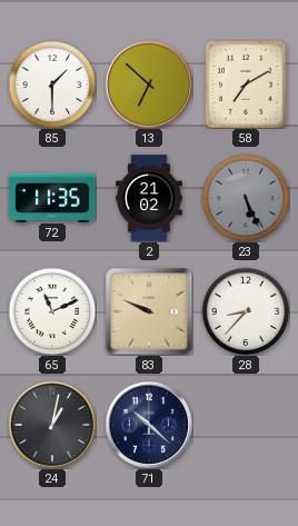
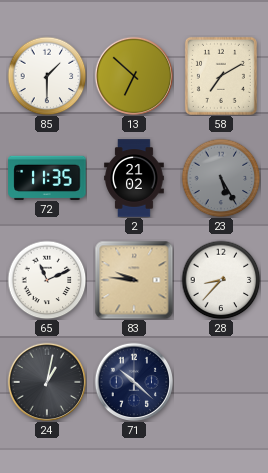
23: 5:26 -> 5:25 (221, 178)
83: 9:49 -> 9:46 (134, 280)
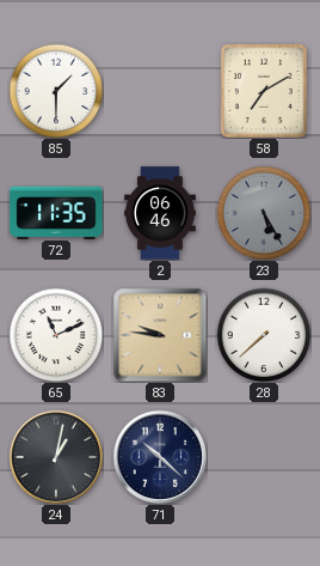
13: 6:52 -> none (134, 76)
2: 21:02 -> 06:46 (160, 213)
28: 8:37 -> 7:38 (264, 335)
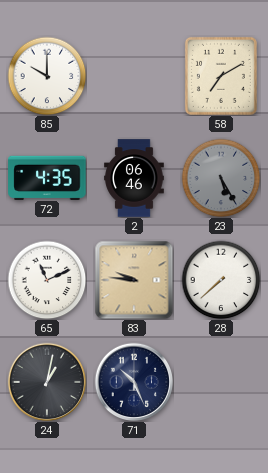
85: 1:30 -> 10:00 (47, 76)
72: 11:35 -> 4:35 (47, 177)
71: 10:22 -> 10:26 (134, 382)
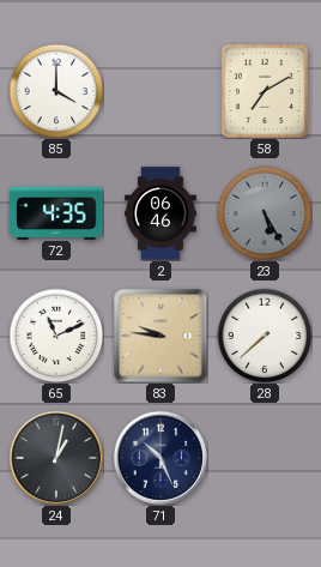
85: 10:00 -> 4:00 (56, 91)
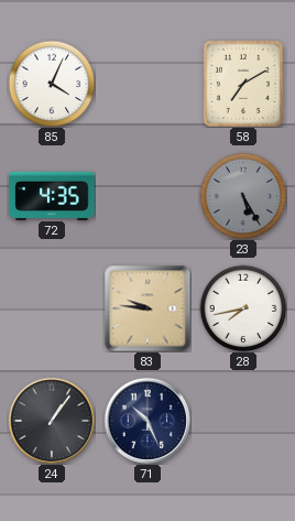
85: 4:00 -> 4:04 (52, 84)
2: 06:46 -> none (160, 213)
65: 11:11 -> none (56, 336)
28: 7:38 -> 7:43 (243, 308)
24: 1:02 -> 1:06 (52, 421)
